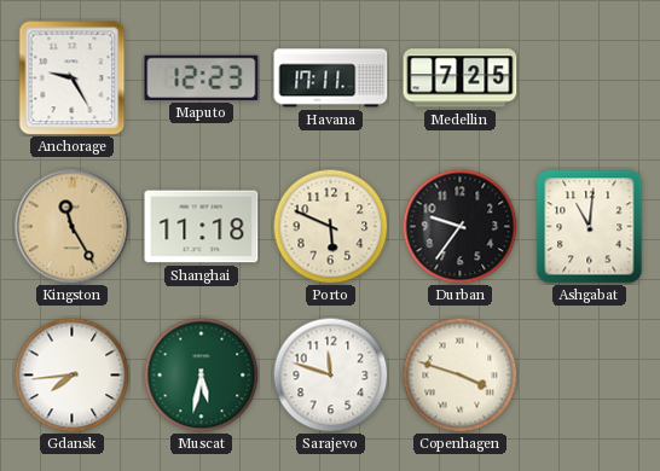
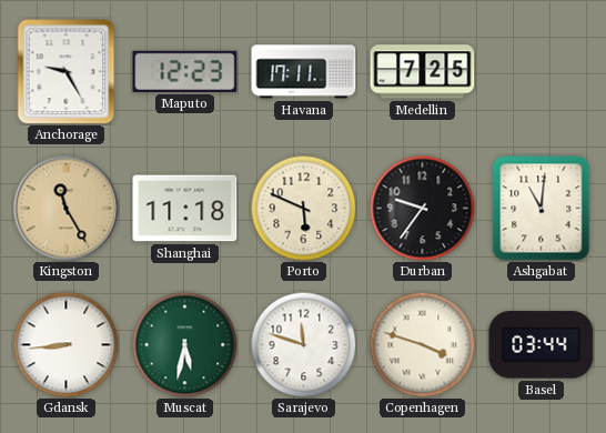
Gdansk: 7:44 -> 8:44 (65, 344)
Basel: none -> 03:44 (542, 345)
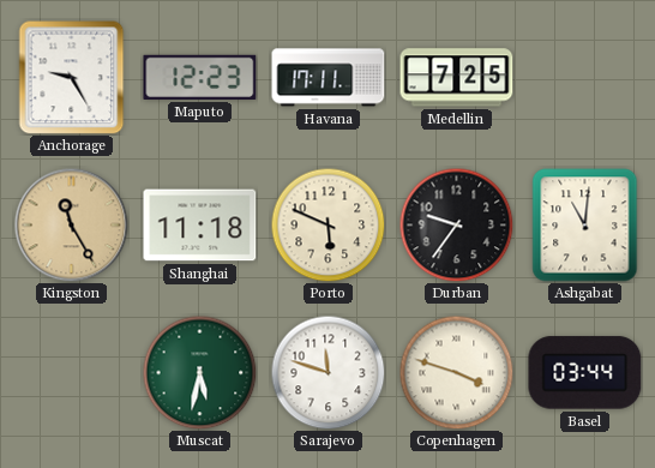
Gdansk: 8:44 -> none (65, 344)
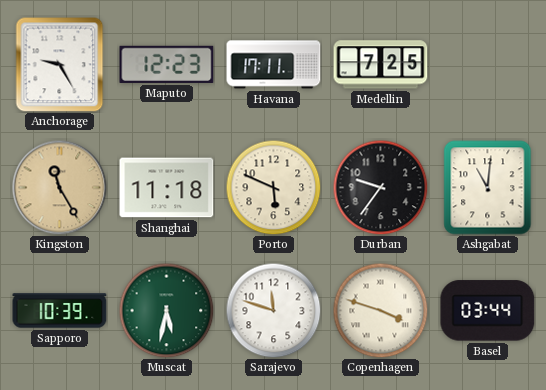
Sapporo: none -> 10:39 (60, 311)
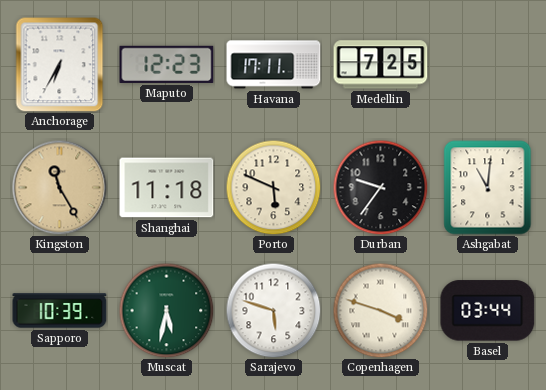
Anchorage: 9:25 -> 6:35 (60, 64)
Sarajevo: 11:48 -> 5:48 (273, 310)
